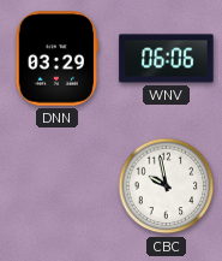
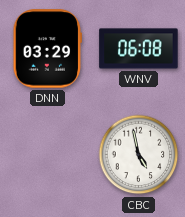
WNV: 06:06 -> 06:08 (139, 49)
CBC: 9:58 -> 4:58 (139, 155)
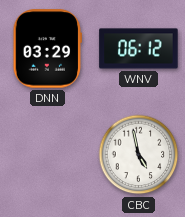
WNV: 06:08 -> 06:12 (139, 49)
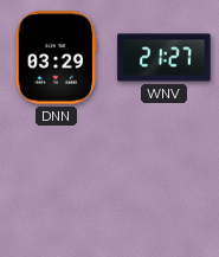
WNV: 06:12 -> 21:27 (165, 58)
CBC: 4:58 -> none (139, 155)
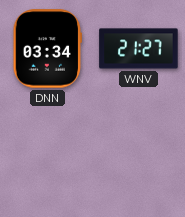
DNN: 03:29 -> 03:34 (47, 49)
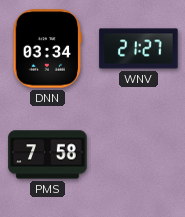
PMS: none -> 7:58 (48, 155)
